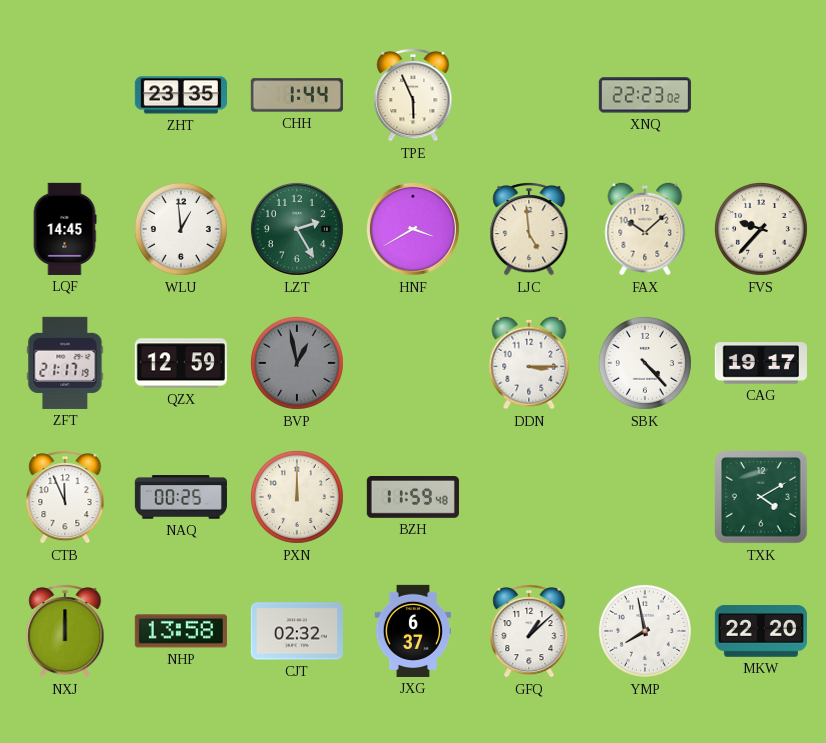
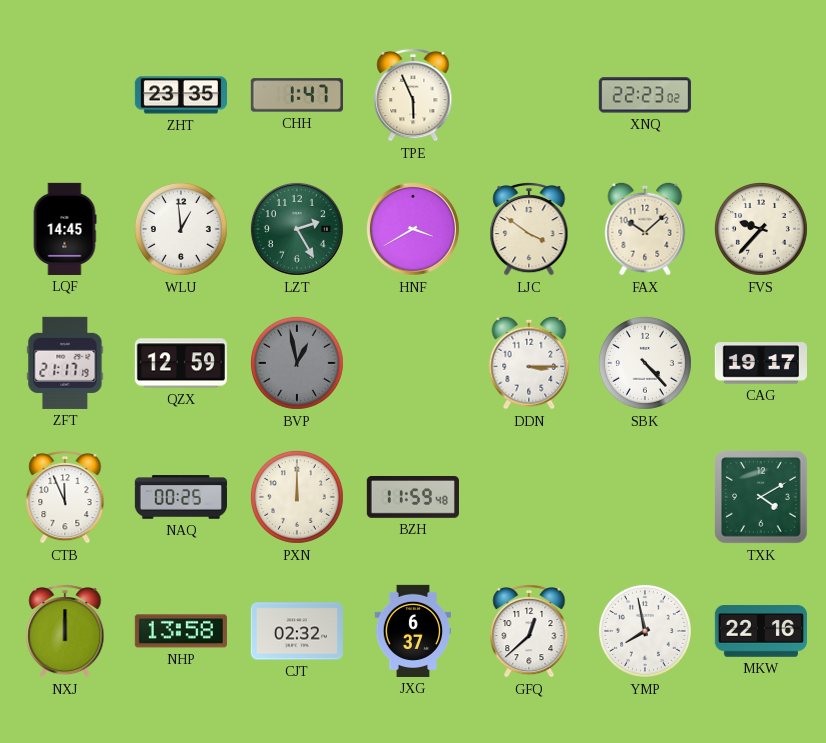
CHH: 1:44 -> 1:47 (297, 95)
LJC: 4:59 -> 3:51 (529, 229)
GFQ: 1:08 -> 12:38 (529, 631)
MKW: 22:20 -> 22:16 (761, 631)
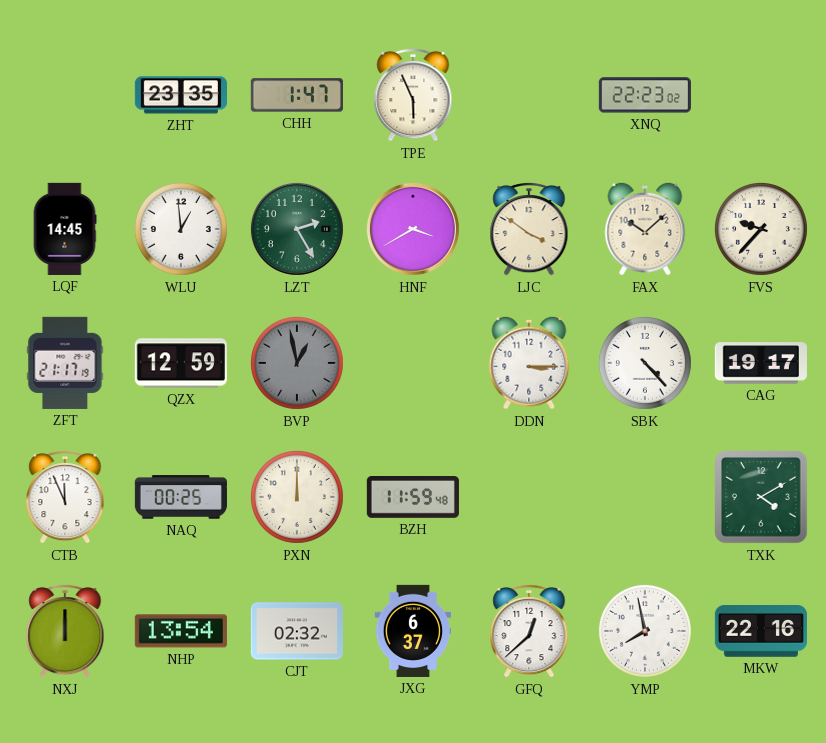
NHP: 13:58 -> 13:54 (181, 631)
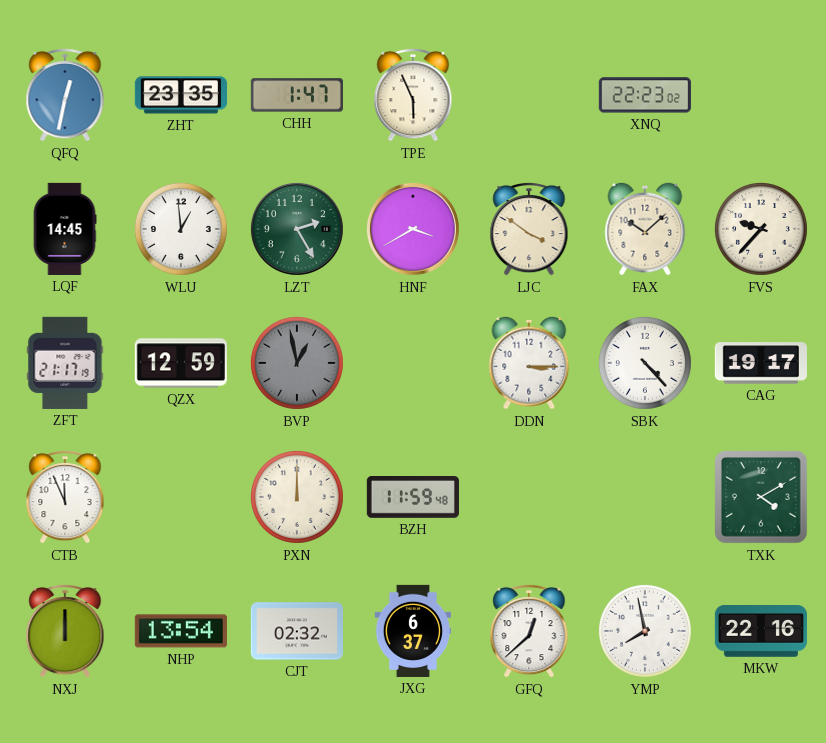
QFQ: none -> 12:32 (65, 95)
NAQ: 00:25 -> none (181, 497)
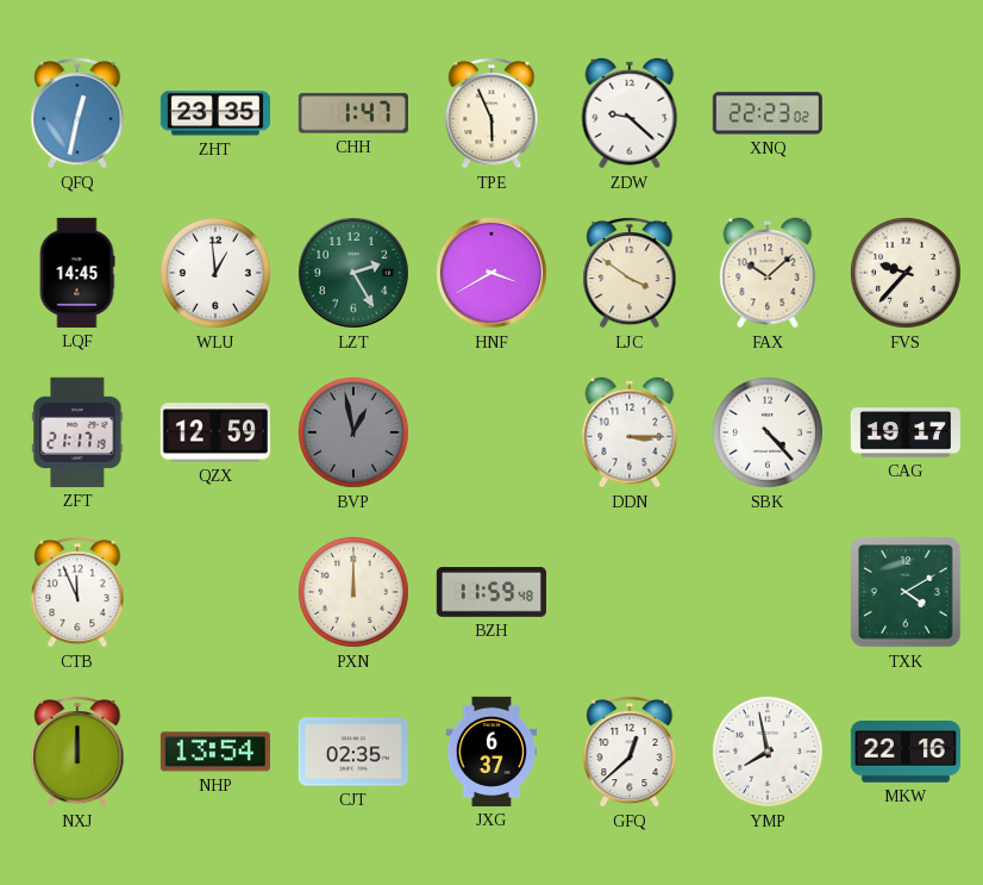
ZDW: none -> 9:22 (630, 113)
CJT: 02:32 -> 02:35 (353, 752)
